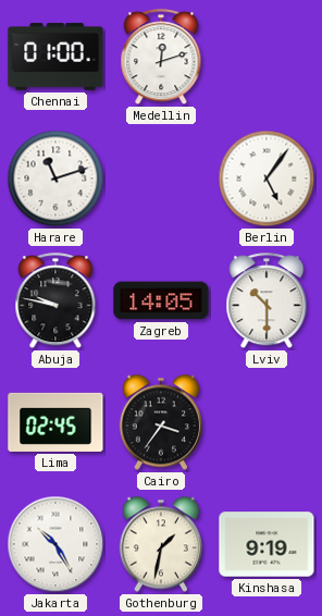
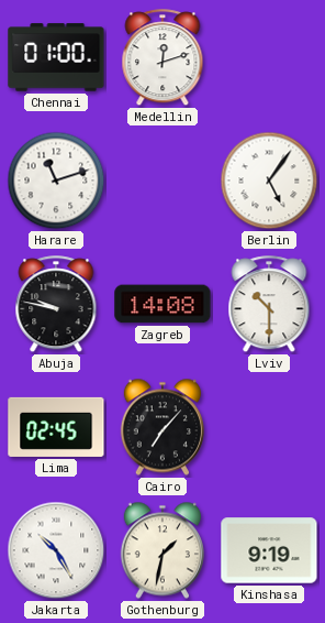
Zagreb: 14:05 -> 14:08 (162, 304)
Cairo: 3:36 -> 7:07 (162, 427)
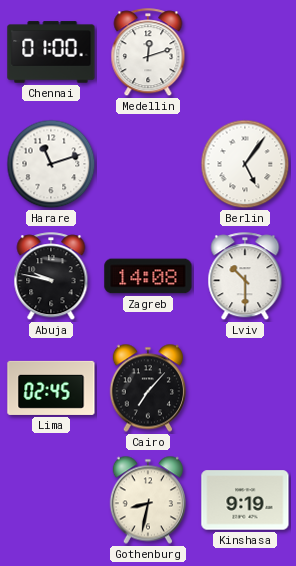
Jakarta: 10:25 -> none (56, 550)
Gothenburg: 1:32 -> 8:32 (148, 500)
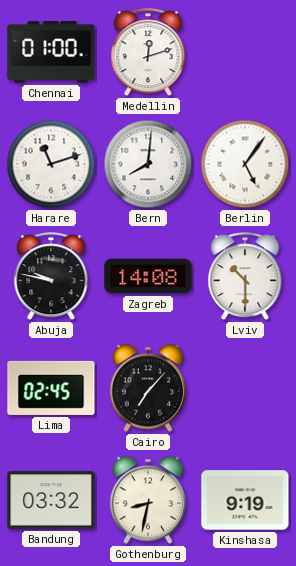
Bern: none -> 8:01 (148, 164)
Bandung: none -> 03:32 (51, 500)
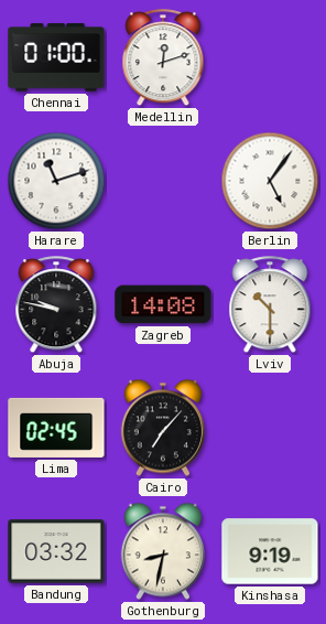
Bern: 8:01 -> none (148, 164)
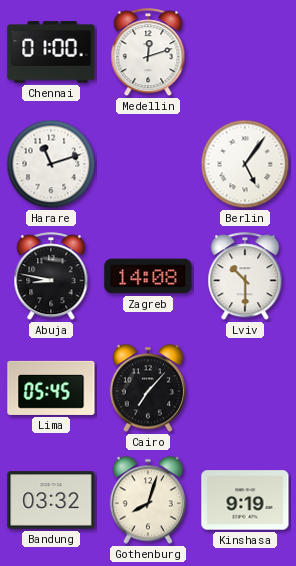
Abuja: 9:47 -> 8:47 (51, 277)
Lima: 02:45 -> 05:45 (51, 388)
Gothenburg: 8:32 -> 8:03 (148, 500)
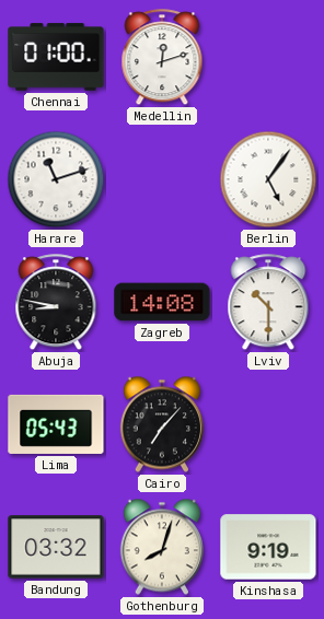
Lima: 05:45 -> 05:43 (56, 424)
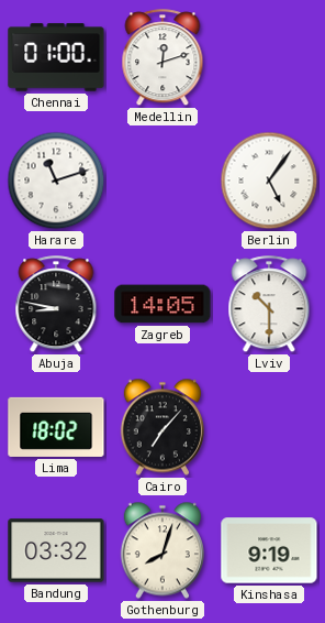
Zagreb: 14:08 -> 14:05 (162, 304)
Lima: 05:43 -> 18:02 (56, 427)
